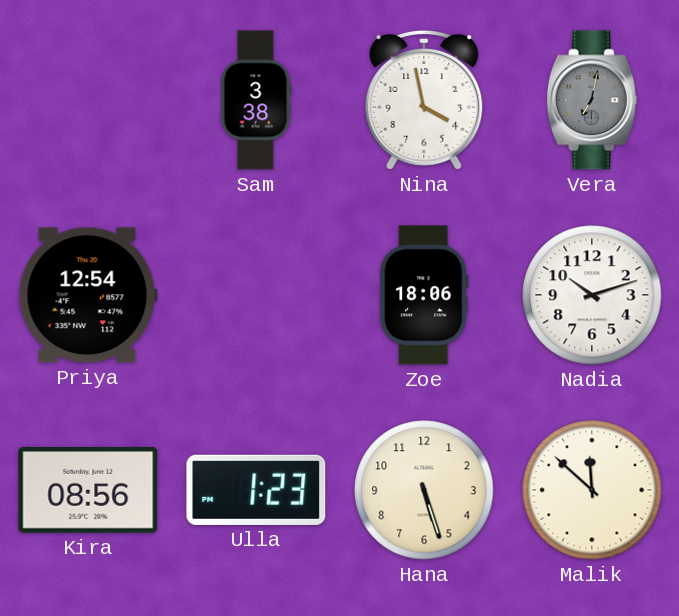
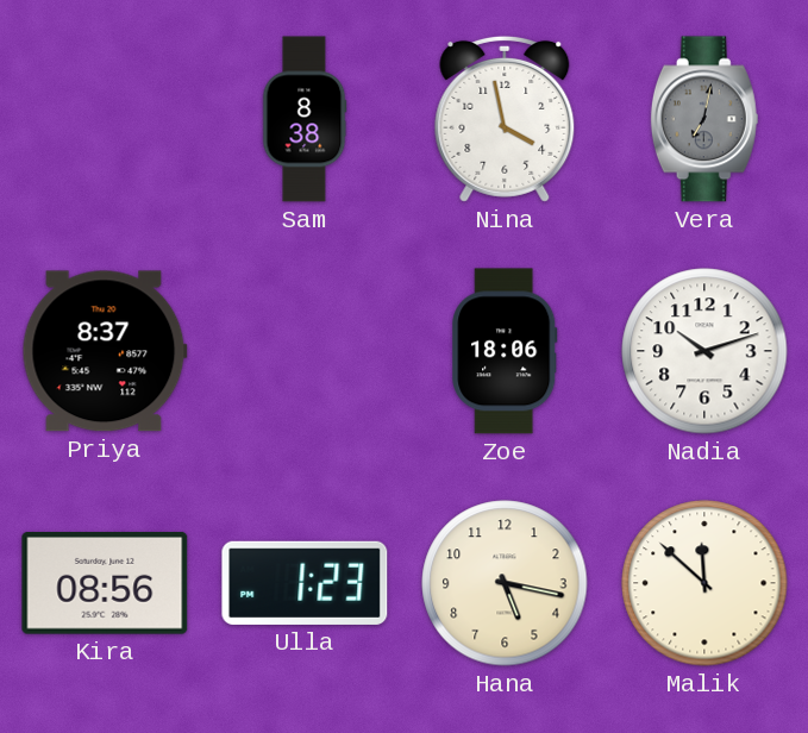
Sam: 3:38 -> 8:38 (305, 119)
Priya: 12:54 -> 8:37 (105, 351)
Hana: 5:27 -> 5:17 (505, 583)
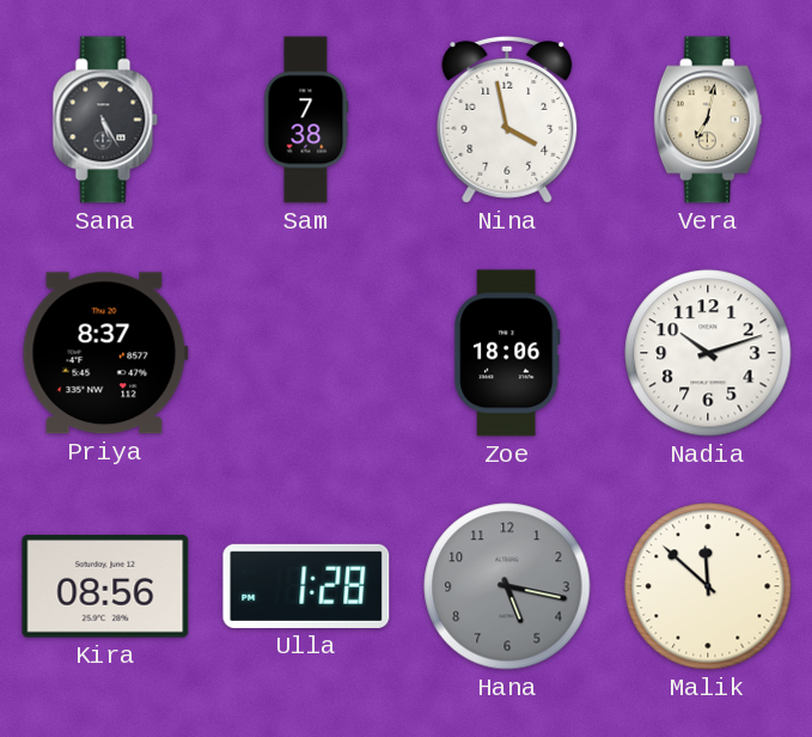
Sana: none -> 5:25 (105, 120)
Sam: 8:38 -> 7:38 (306, 120)
Vera dial: grey -> cream (708, 120)
Ulla: 1:23 -> 1:28 (306, 586)
Hana dial: cream -> grey (507, 586)
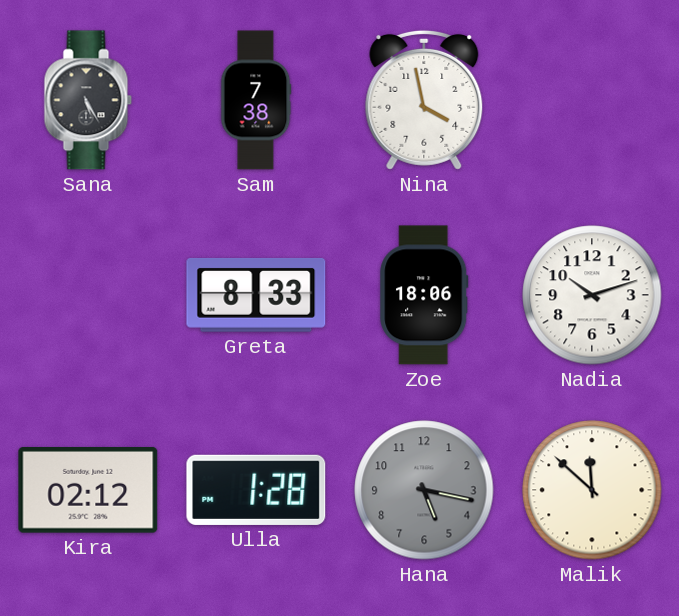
Vera: 7:02 -> none (708, 120)
Priya: 8:37 -> none (105, 353)
Greta: none -> 8:33 (256, 295)
Kira: 08:56 -> 02:12 (88, 491)
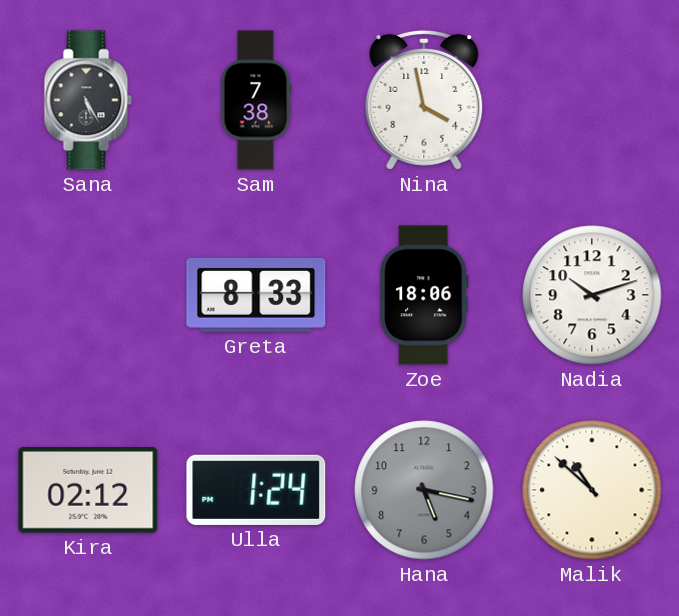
Ulla: 1:28 -> 1:24 (256, 490)
Malik: 11:52 -> 10:52 (592, 490)
